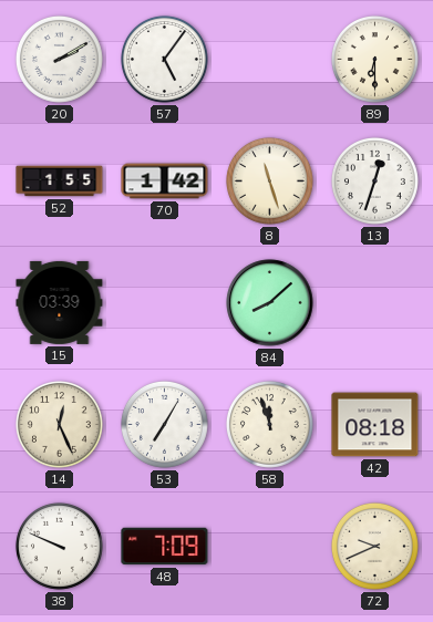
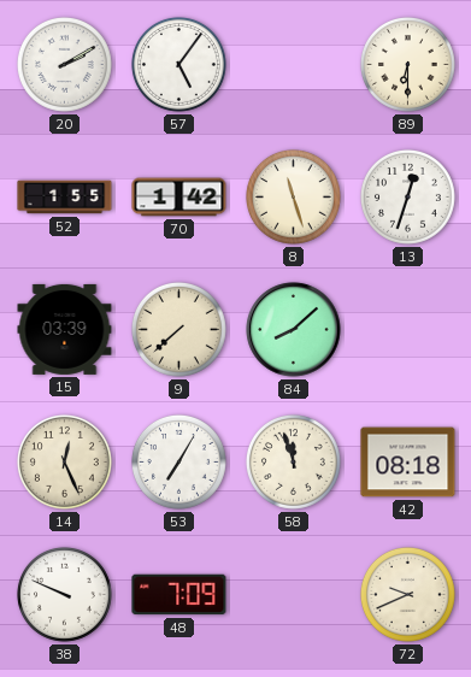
9: none -> 7:38 (178, 329)
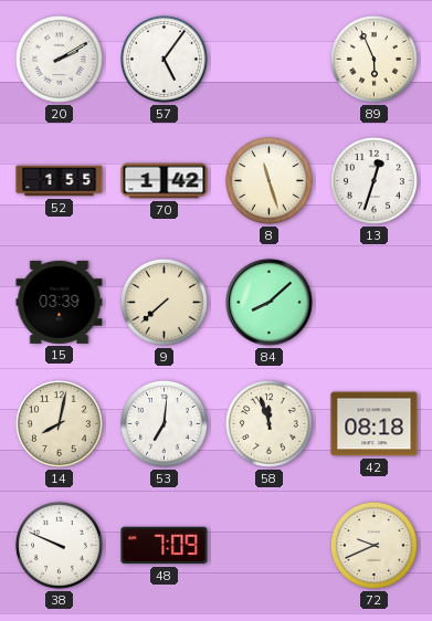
89: 6:30 -> 5:56 (373, 59)
14: 12:26 -> 8:02 (59, 423)
53: 7:05 -> 7:01 (164, 423)
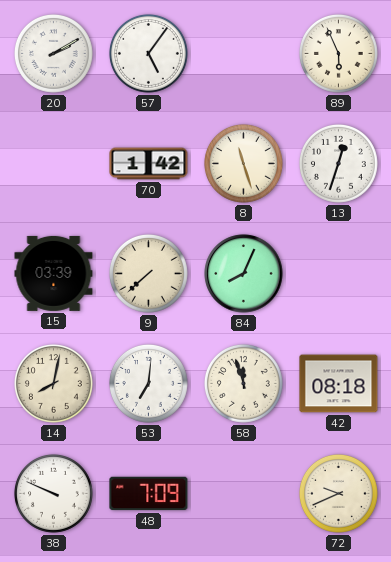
52: 1:55 -> none (60, 181)
84: 8:08 -> 8:04 (244, 274)
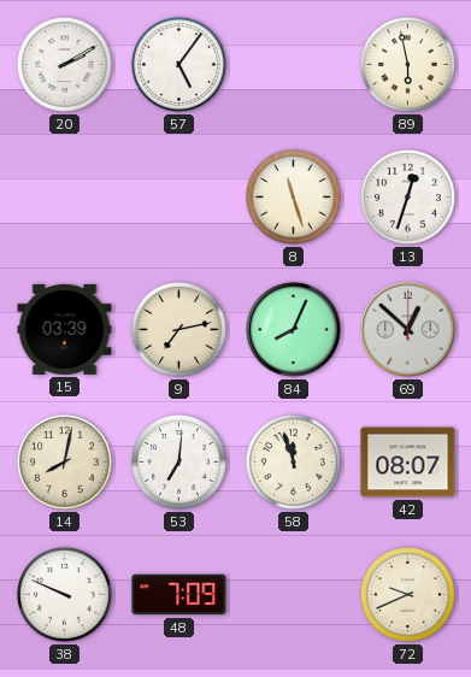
89: 5:56 -> 5:58 (407, 64)
70: 1:42 -> none (149, 164)
9: 7:38 -> 7:13 (178, 329)
69: none -> 12:52 (408, 330)
42: 08:18 -> 08:07 (408, 463)
